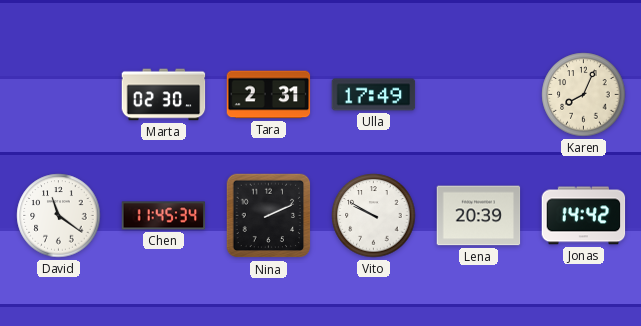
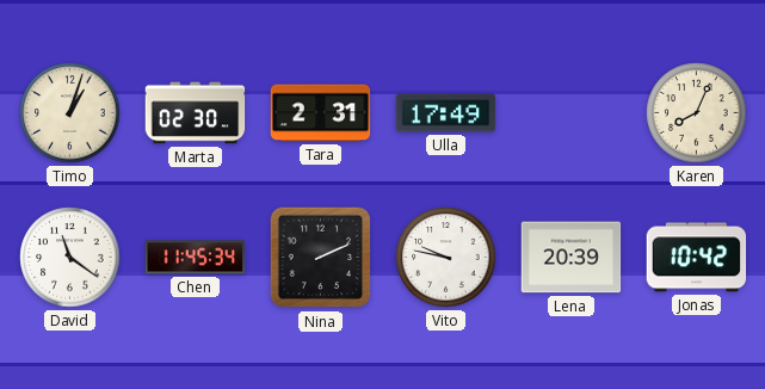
Timo: none -> 1:03 (70, 113)
Vito: 9:50 -> 9:47 (446, 258)
Jonas: 14:42 -> 10:42 (697, 258)
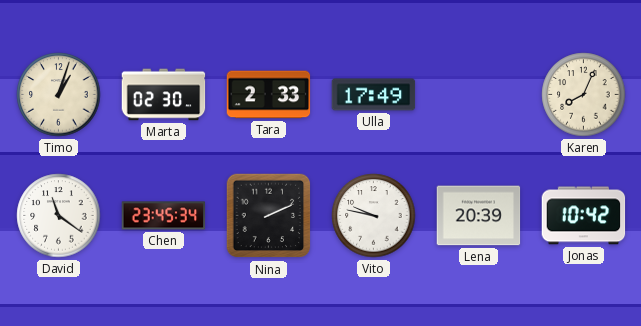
Tara: 2:31 -> 2:33 (269, 95)
Chen: 11:45 -> 23:45 (164, 216)
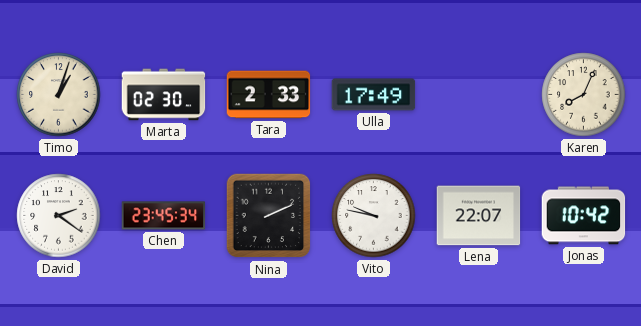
David: 11:21 -> 2:21 (59, 216)
Lena: 20:39 -> 22:07 (479, 216)
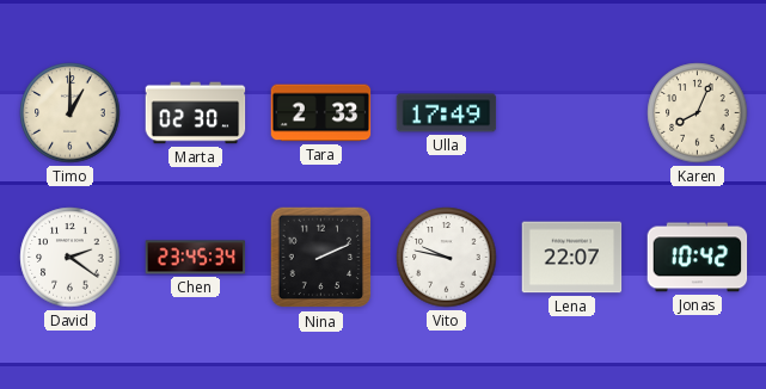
Timo: 1:03 -> 1:00 (71, 113)
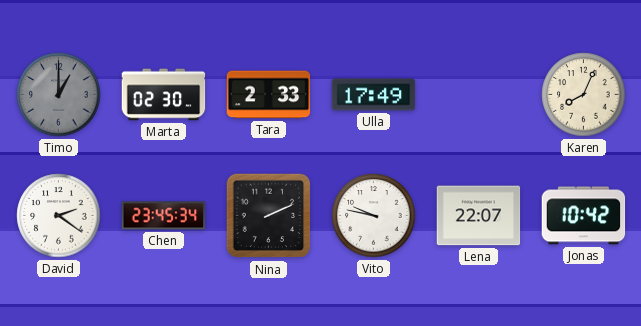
Timo dial: cream -> grey (59, 95)
